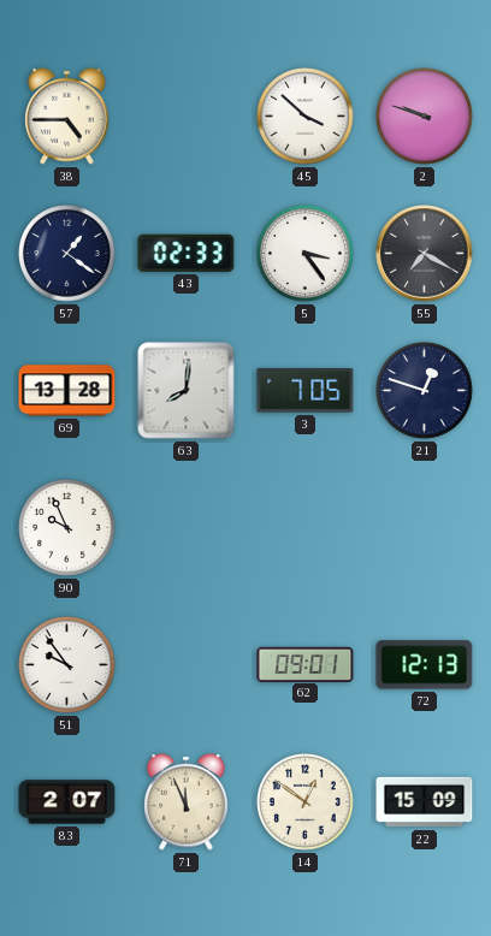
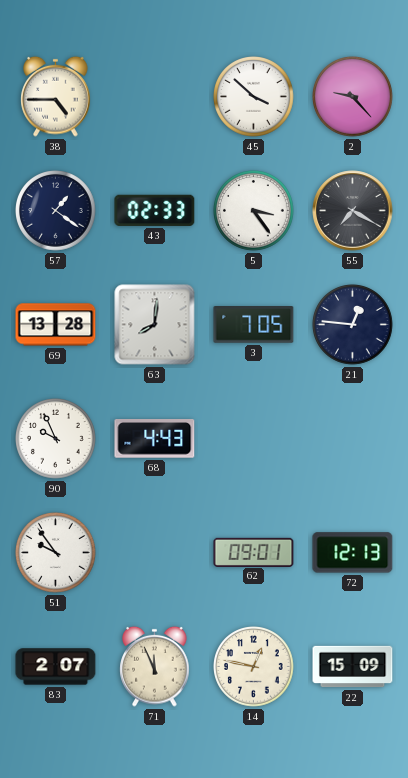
2: 9:48 -> 9:23 (353, 97)
21: 12:48 -> 12:46 (353, 325)
68: none -> 4:43 (155, 439)
14: 12:51 -> 12:47 (254, 667)
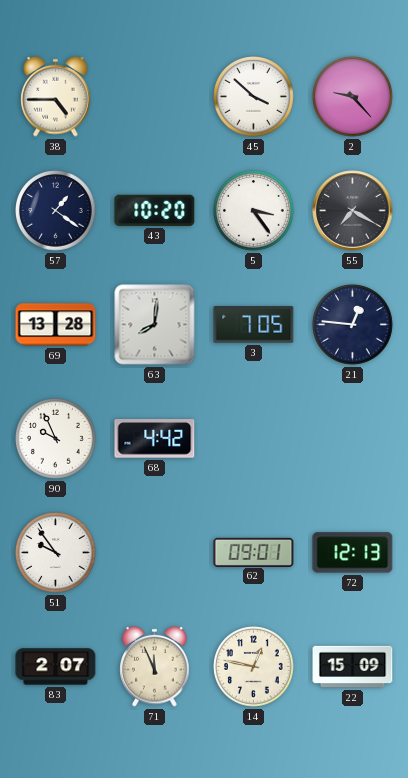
43: 02:33 -> 10:20 (155, 210)
68: 4:43 -> 4:42 (155, 439)
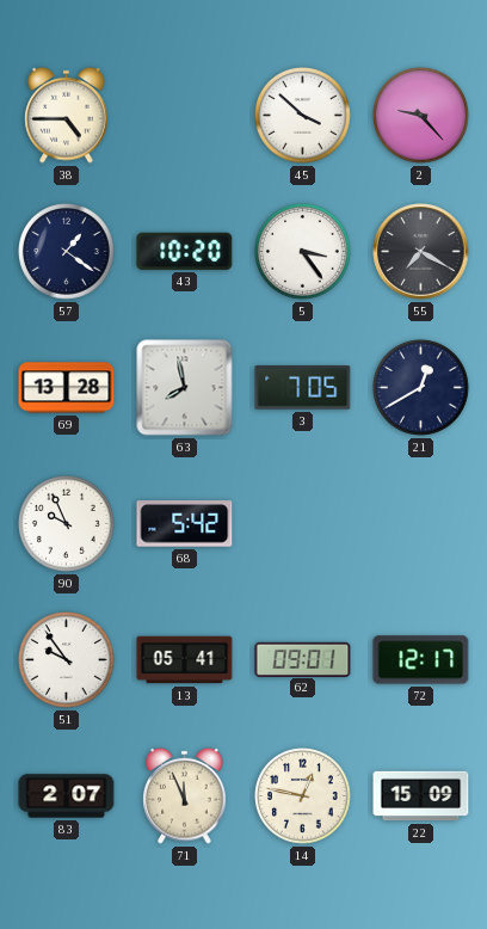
63: 8:01 -> 7:58 (185, 388)
21: 12:46 -> 12:40 (421, 388)
68: 4:42 -> 5:42 (185, 524)
13: none -> 05:41 (185, 660)
72: 12:13 -> 12:17 (421, 660)
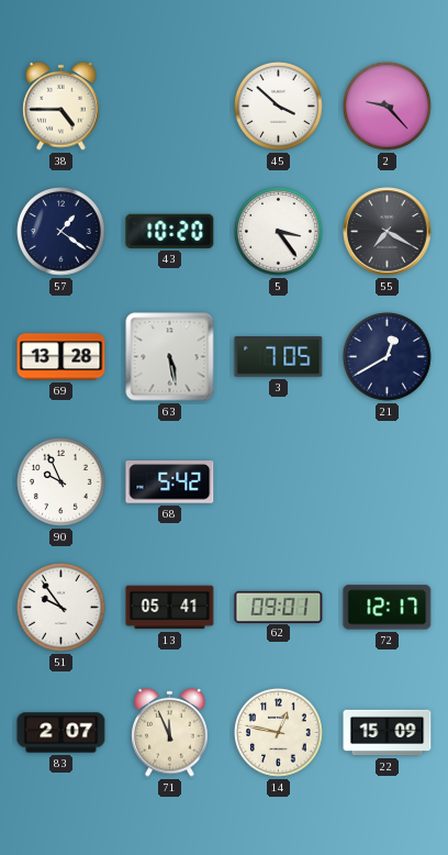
63: 7:58 -> 5:28 (170, 357)
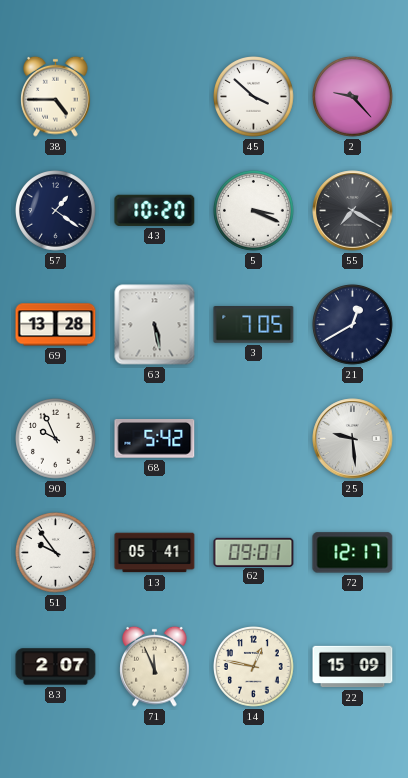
5: 3:24 -> 3:19 (254, 211)
25: none -> 9:29 (353, 439)
